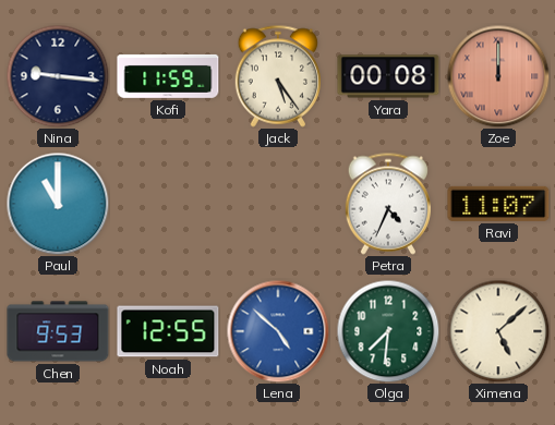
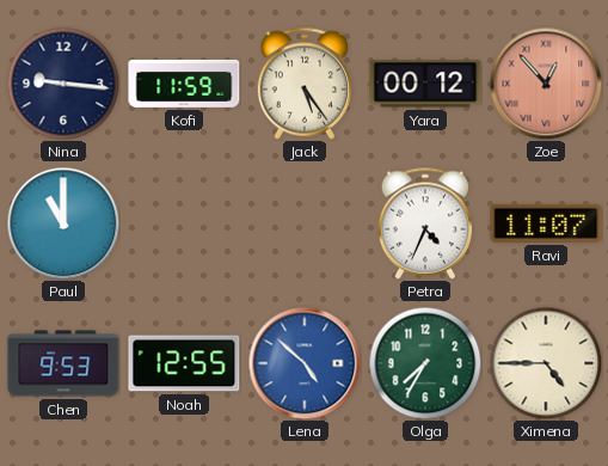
Yara: 00:08 -> 00:12 (425, 84)
Zoe: 12:00 -> 12:53 (546, 84)
Olga: 7:31 -> 7:35 (425, 363)
Ximena: 5:08 -> 4:45 (546, 363)
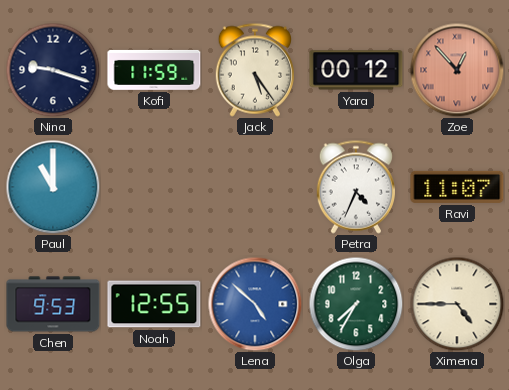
Nina: 9:16 -> 9:18 (53, 70)
